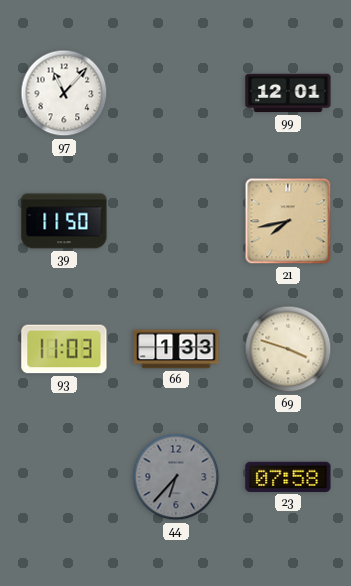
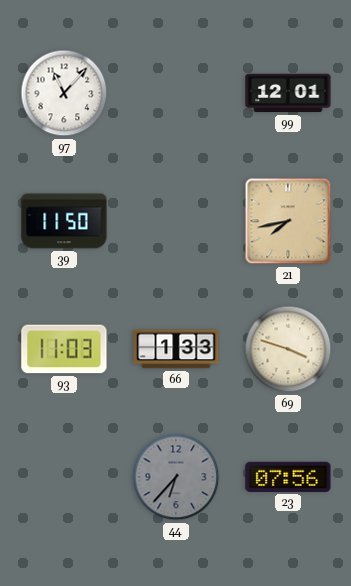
23: 07:58 -> 07:56 (288, 477)
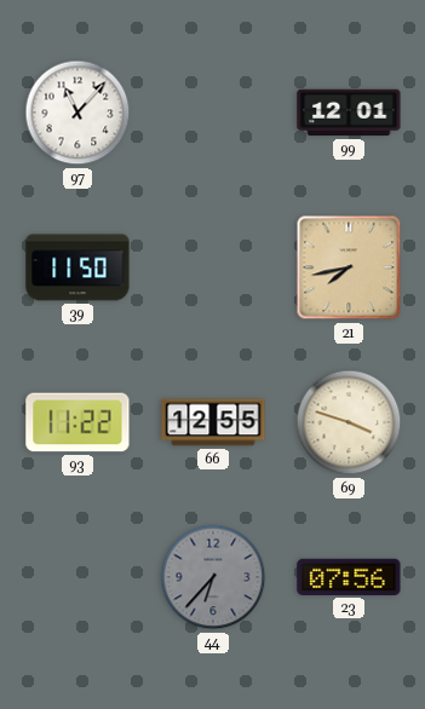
93: 11:03 -> 11:22 (77, 422)
66: 1:33 -> 12:55 (213, 422)
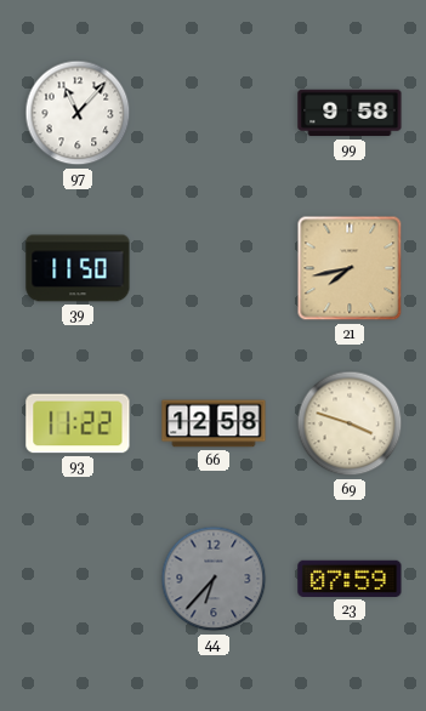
99: 12:01 -> 9:58 (350, 113)
66: 12:55 -> 12:58 (214, 423)
23: 07:56 -> 07:59 (350, 579)
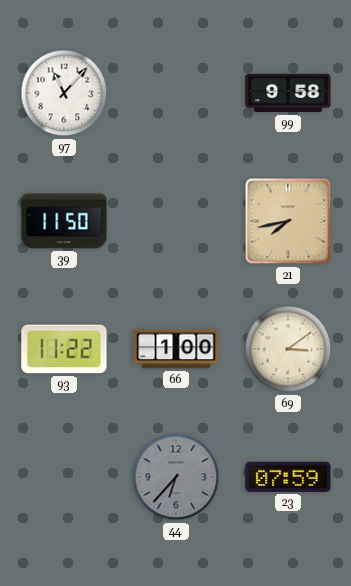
66: 12:58 -> 1:00 (176, 349)
69: 3:48 -> 3:09 (288, 349)
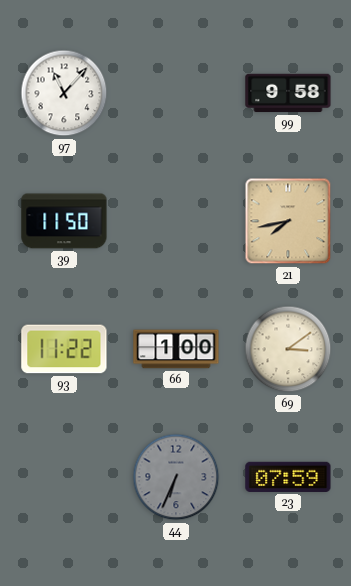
44: 6:37 -> 6:34 (176, 477)
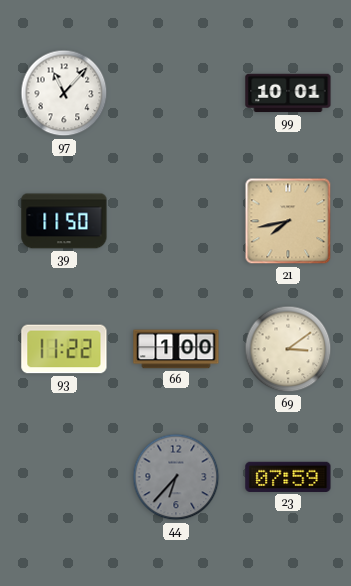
99: 9:58 -> 10:01 (288, 93)
44: 6:34 -> 6:37 (176, 477)
